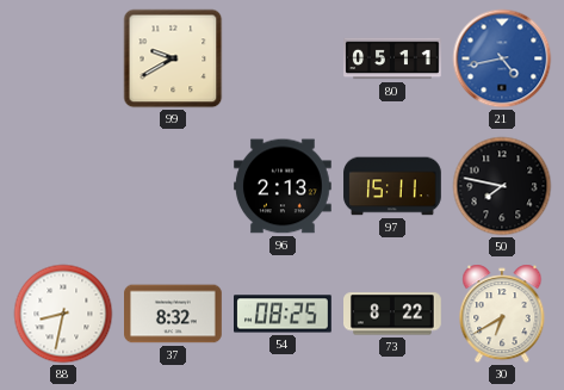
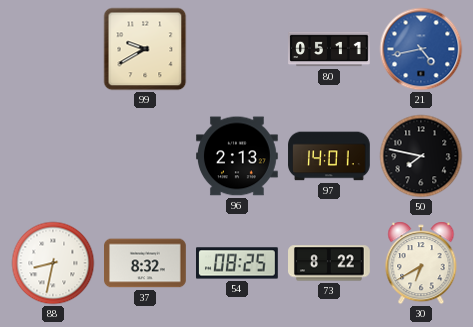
97: 15:11 -> 14:01 (329, 156)
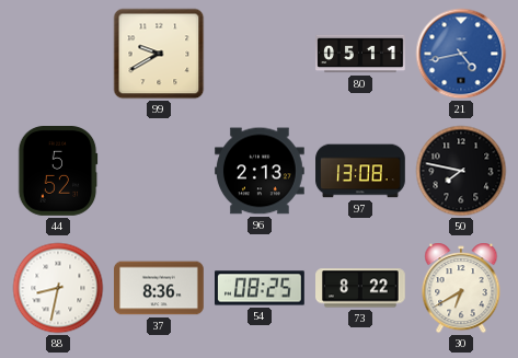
44: none -> 5:52 (58, 172)
97: 14:01 -> 13:08 (360, 171)
37: 8:32 -> 8:36 (160, 288)
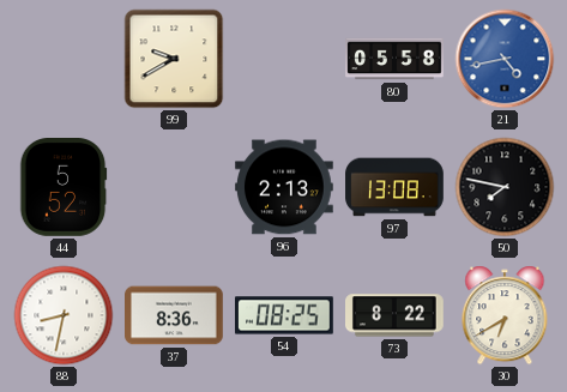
80: 05:11 -> 05:58 (394, 59)
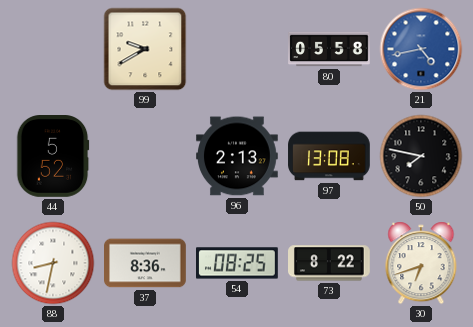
30: 6:40 -> 6:42 (421, 263)
